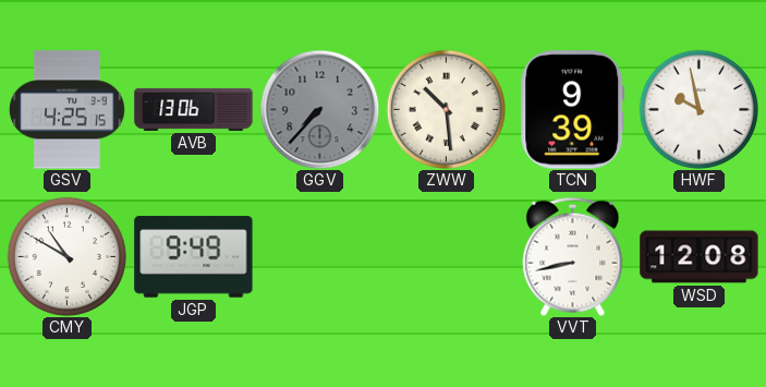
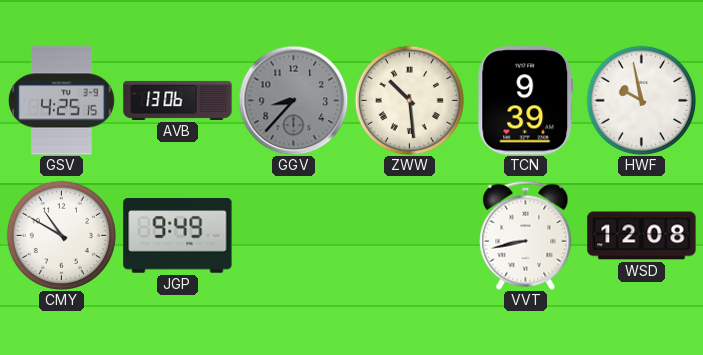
GGV: 7:37 -> 8:37 (293, 100)
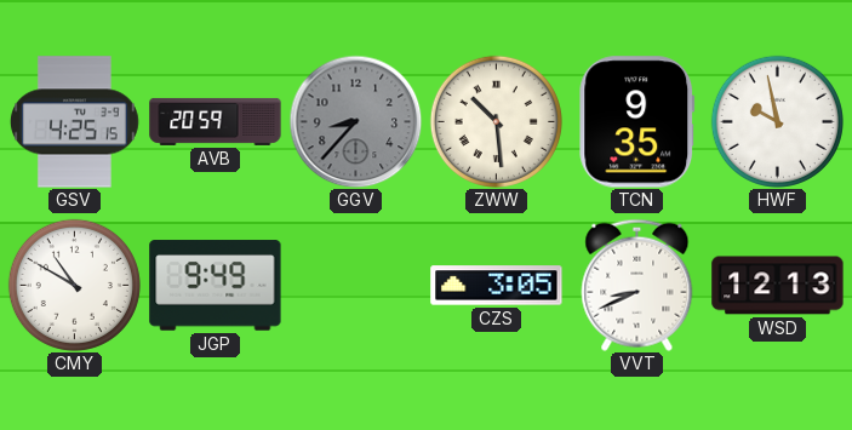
AVB: 13:06 -> 20:59 (216, 121)
TCN: 9:39 -> 9:35 (637, 122)
CZS: none -> 3:05 (497, 286)
VVT: 8:43 -> 8:41 (637, 285)
WSD: 12:08 -> 12:13 (778, 286)
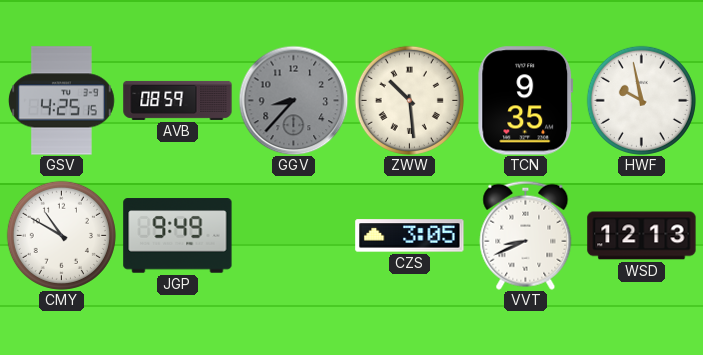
AVB: 20:59 -> 08:59 (178, 100)
